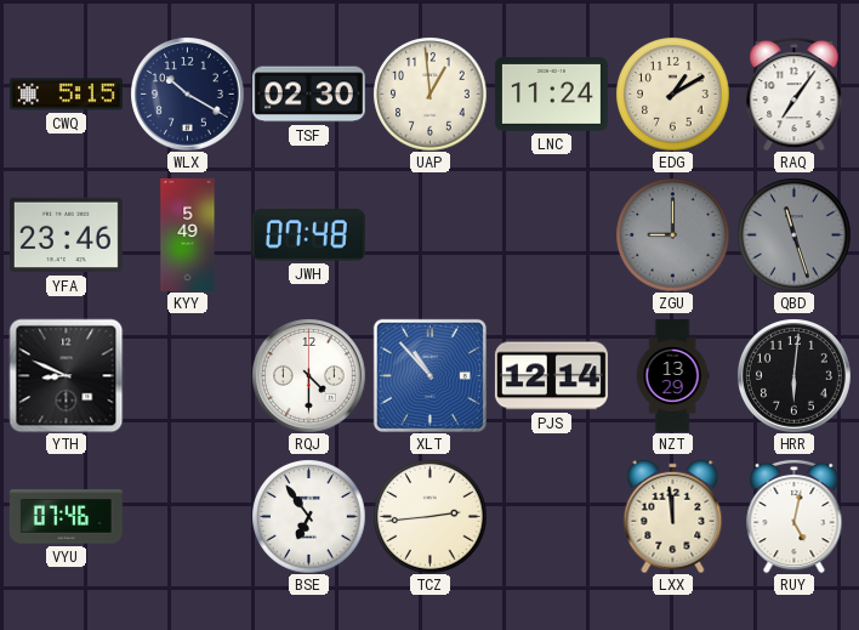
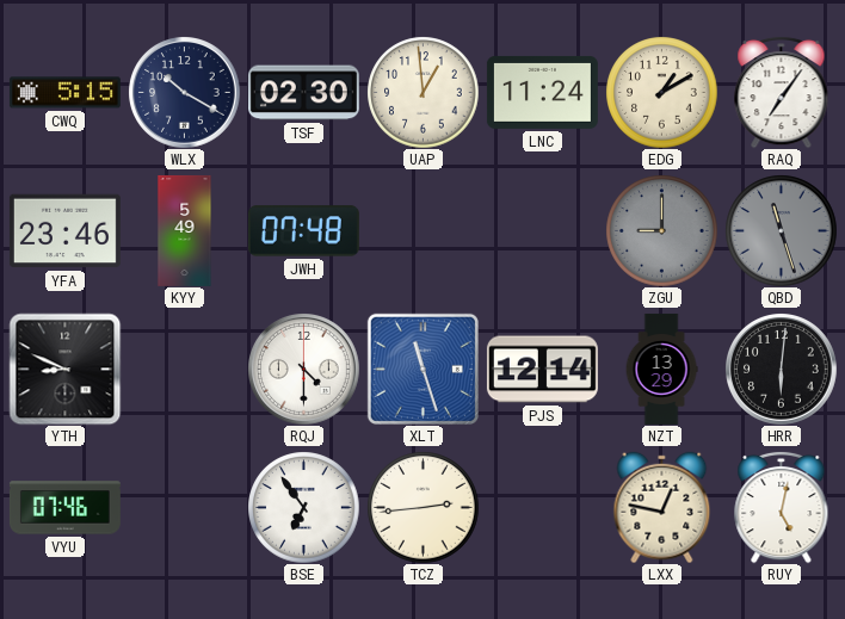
XLT: 10:53 -> 11:27 (422, 369)
LXX: 11:59 -> 12:47 (662, 507)
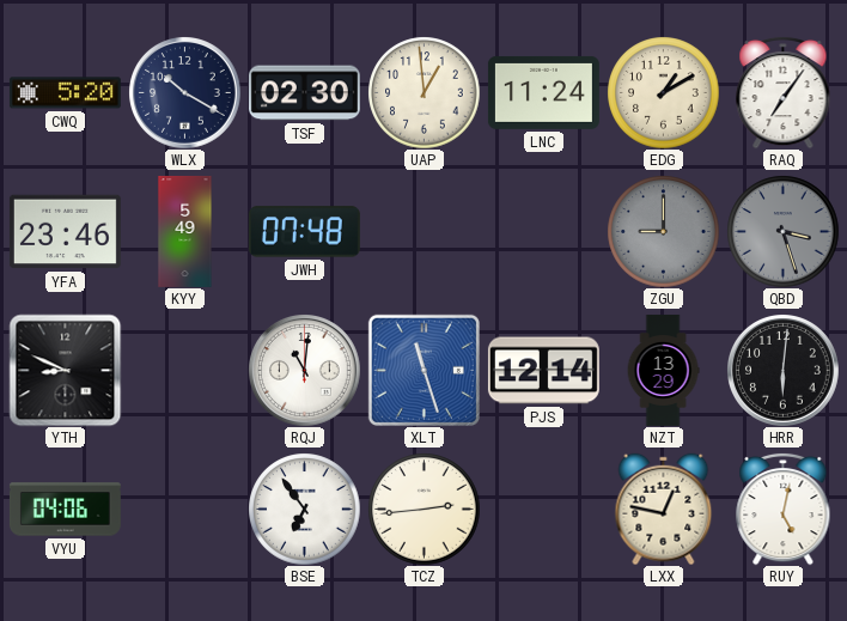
CWQ: 5:15 -> 5:20 (65, 93)
QBD: 11:27 -> 3:27 (782, 231)
RQJ: 4:30 -> 11:01 (305, 371)
VYU: 07:46 -> 04:06 (65, 510)
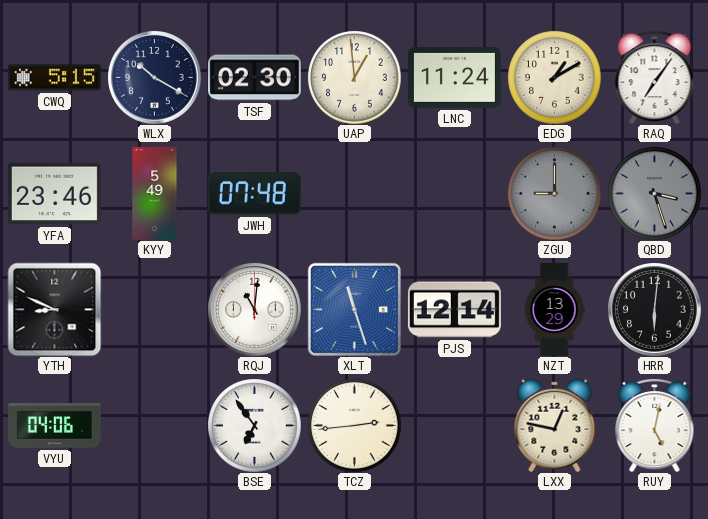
CWQ: 5:20 -> 5:15 (54, 78)
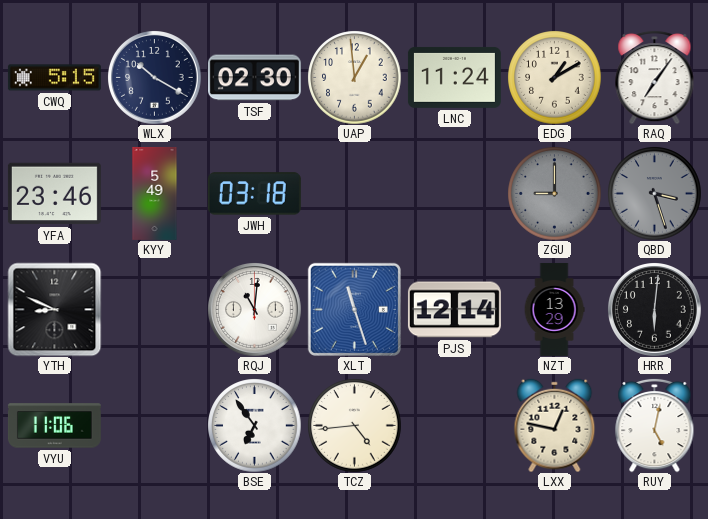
JWH: 07:48 -> 03:18 (254, 194)
VYU: 04:06 -> 11:06 (54, 426)
TCZ: 2:44 -> 4:44 (354, 425)
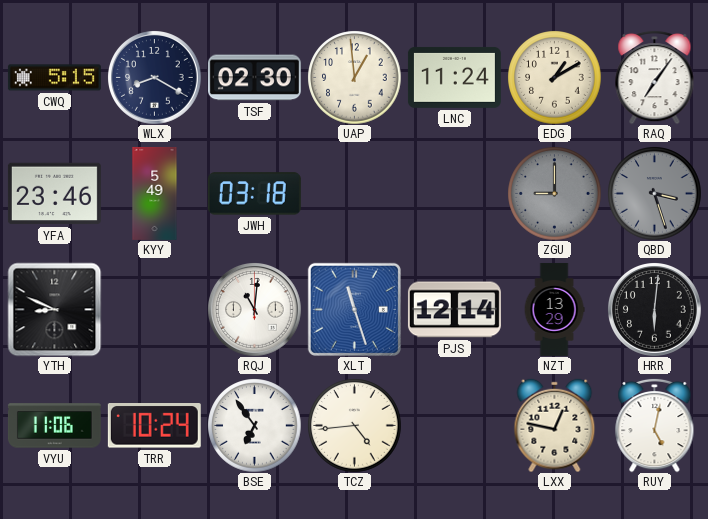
WLX: 10:20 -> 8:20 (155, 78)
TRR: none -> 10:24 (154, 426)
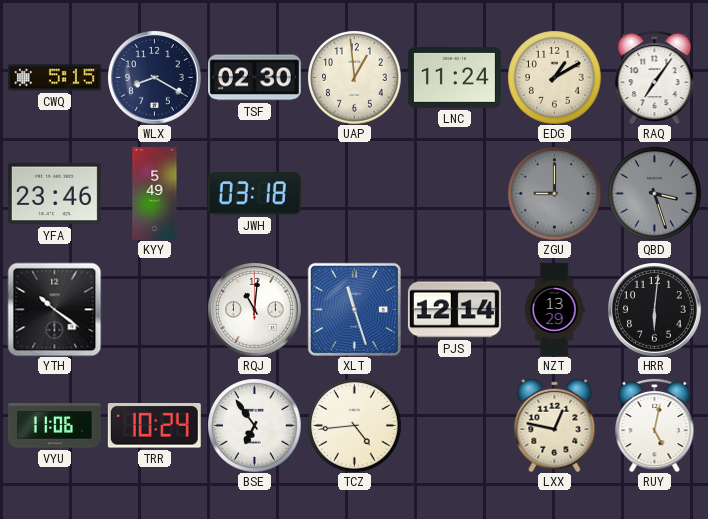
YTH: 8:49 -> 10:21 (54, 309)
